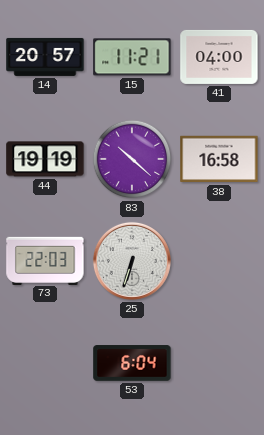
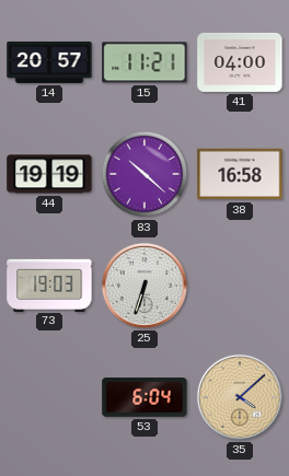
73: 22:03 -> 19:03 (49, 285)
35: none -> 4:08 (240, 397)
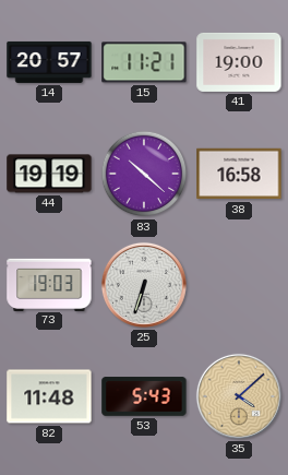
41: 04:00 -> 19:00 (239, 62)
82: none -> 11:48 (49, 396)
53: 6:04 -> 5:43 (144, 396)
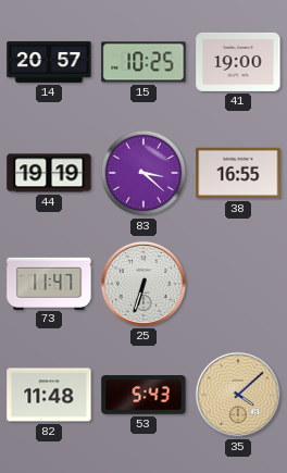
15: 11:21 -> 10:25 (143, 62)
83: 10:22 -> 3:22 (143, 173)
38: 16:58 -> 16:55 (238, 173)
73: 19:03 -> 11:47 (49, 283)
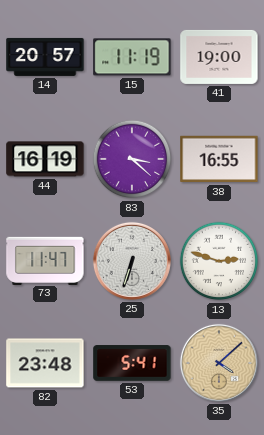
15: 10:25 -> 11:19 (132, 57)
44: 19:19 -> 16:19 (45, 159)
13: none -> 2:48 (219, 261)
82: 11:48 -> 23:48 (45, 363)
53: 5:43 -> 5:41 (132, 363)
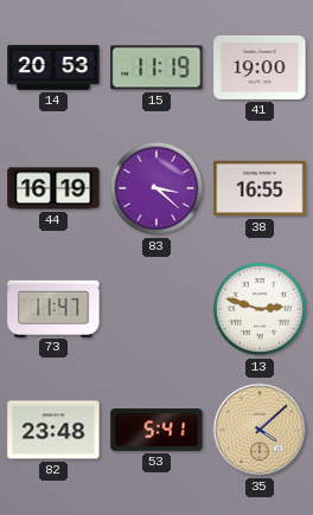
14: 20:57 -> 20:53 (53, 67)
25: 6:33 -> none (132, 261)
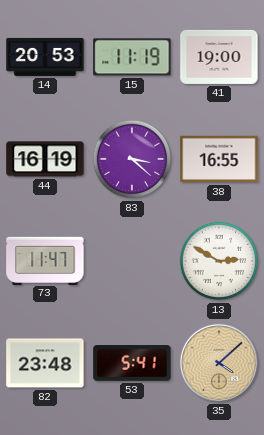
13: 2:48 -> 2:50 (219, 261)
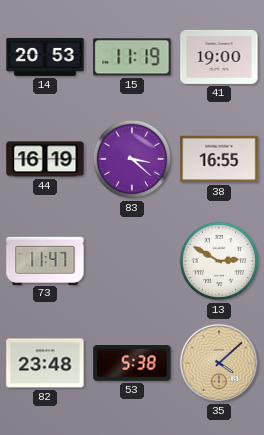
53: 5:41 -> 5:38 (132, 363)
